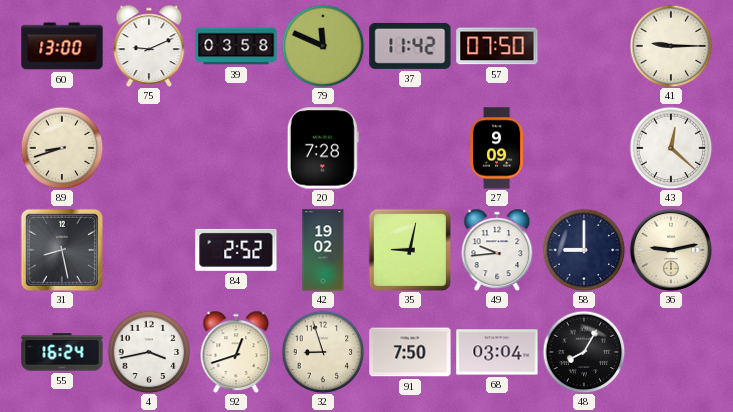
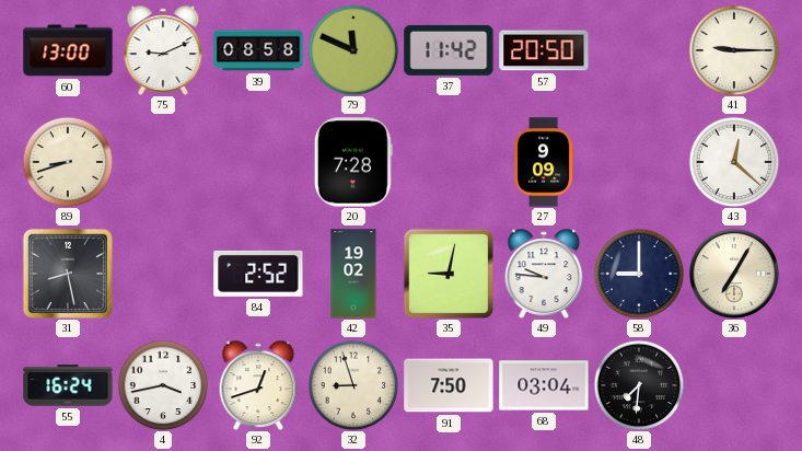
39: 03:58 -> 08:58 (258, 50)
57: 07:50 -> 20:50 (544, 50)
49: 9:44 -> 9:46 (544, 274)
36: 9:13 -> 7:05 (734, 274)
48: 8:05 -> 7:31 (639, 385)
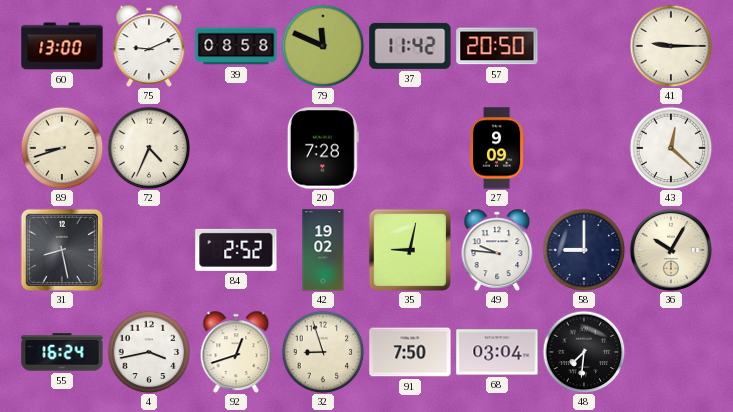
72: none -> 4:34 (149, 148)
36: 7:05 -> 10:05 (671, 250)
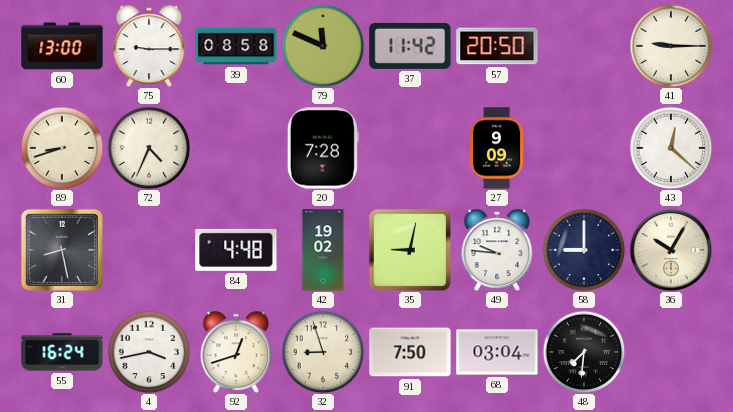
75: 9:11 -> 9:15 (149, 46)
84: 2:52 -> 4:48 (236, 250)
